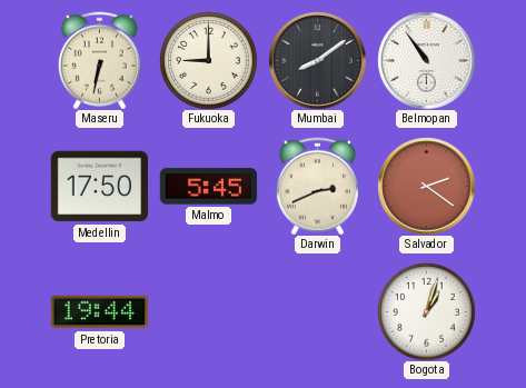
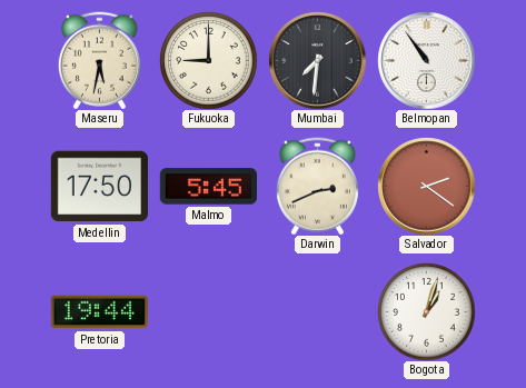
Maseru: 6:32 -> 5:32 (99, 60)
Mumbai: 8:09 -> 7:31 (317, 60)
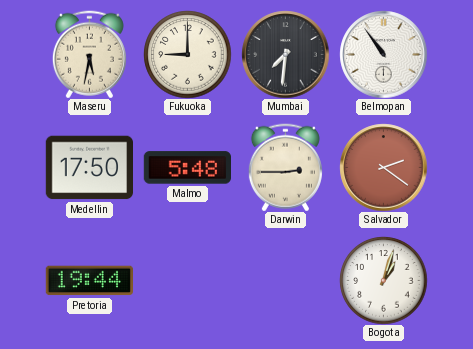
Malmo: 5:45 -> 5:48 (187, 168)
Darwin: 2:41 -> 2:45 (285, 167)
